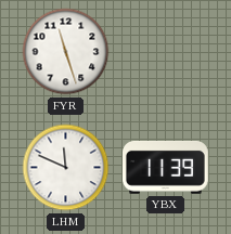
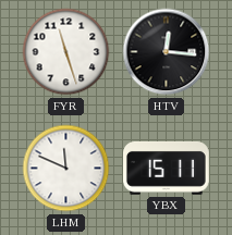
HTV: none -> 12:16 (167, 52)
YBX: 11:39 -> 15:11 (167, 169)
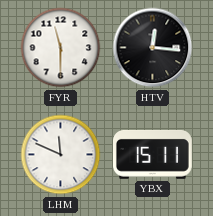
FYR: 11:27 -> 11:30 (61, 48)
